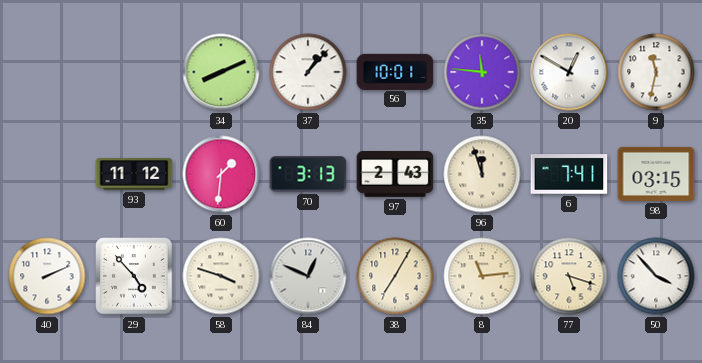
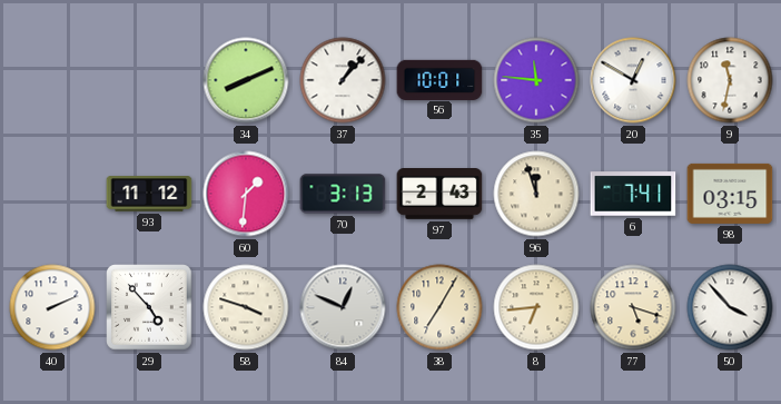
8: 11:14 -> 6:44 (536, 307)
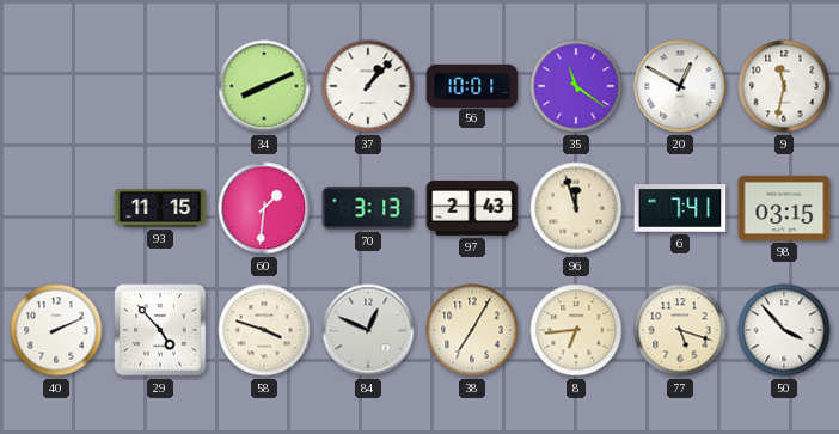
35: 11:46 -> 11:21 (576, 86)
93: 11:12 -> 11:15 (160, 208)
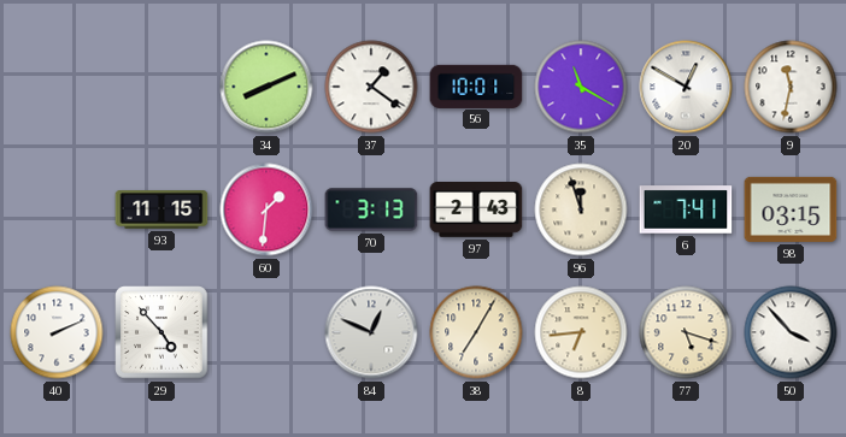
37: 1:07 -> 1:21 (371, 87)
35: 11:21 -> 11:20 (581, 87)
58: 3:48 -> none (264, 330)
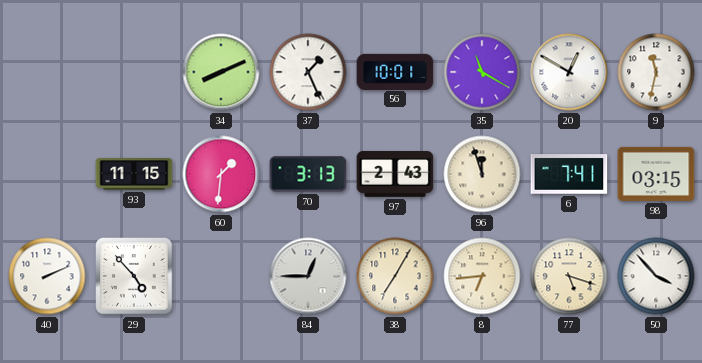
37: 1:21 -> 1:26 (308, 72)
84: 12:49 -> 12:45 (308, 276)
